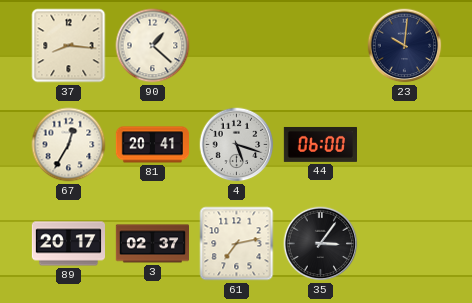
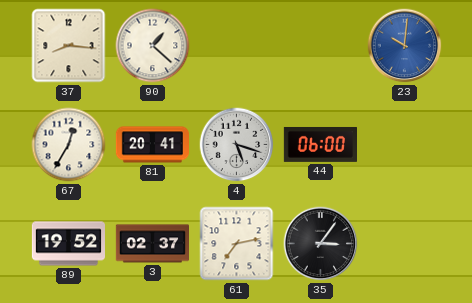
23 dial: navy -> blue (405, 46)
89: 20:17 -> 19:52 (68, 244)
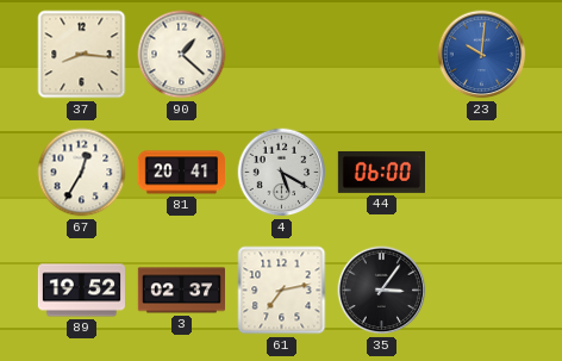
4: 5:18 -> 5:20 (282, 173)
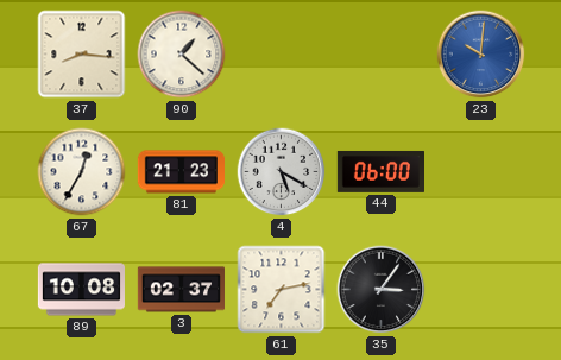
81: 20:41 -> 21:23 (181, 172)
89: 19:52 -> 10:08 (81, 290)
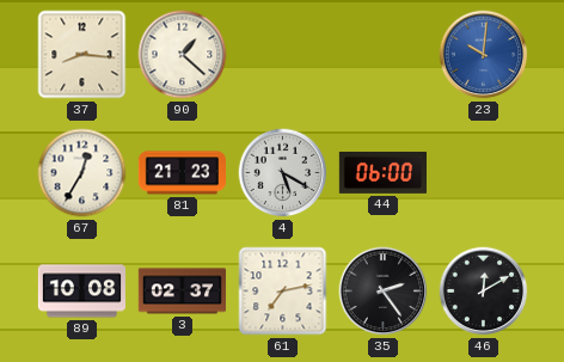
35: 3:06 -> 2:24 (384, 292)
46: none -> 12:10 (484, 292)
